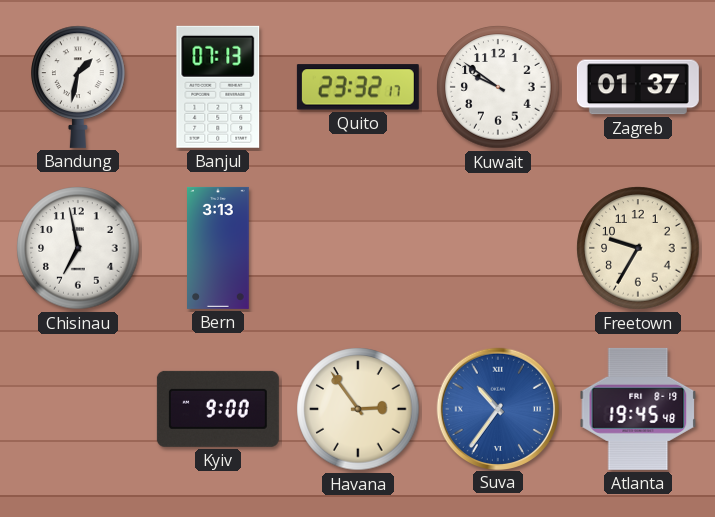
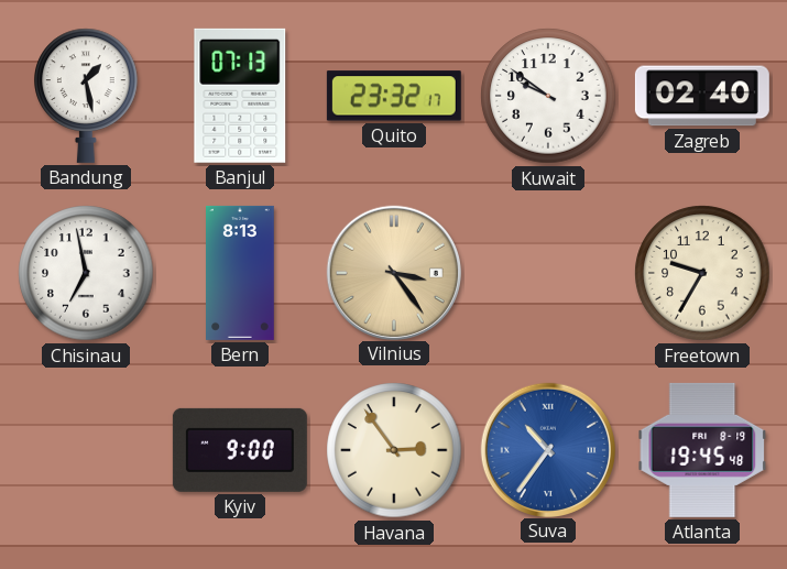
Bandung: 1:32 -> 1:28 (86, 96)
Zagreb: 01:37 -> 02:40 (702, 96)
Bern: 3:13 -> 8:13 (241, 273)
Vilnius: none -> 3:24 (393, 272)
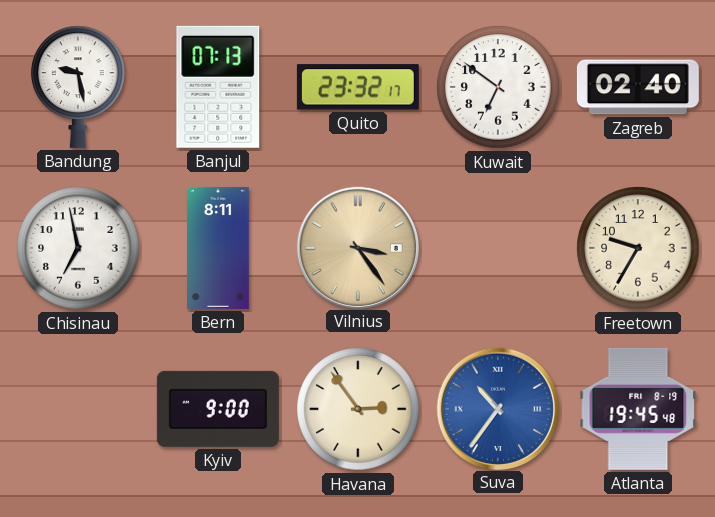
Bandung: 1:28 -> 9:28 (78, 87)
Kuwait: 9:51 -> 6:51 (498, 87)
Bern: 8:13 -> 8:11 (219, 248)
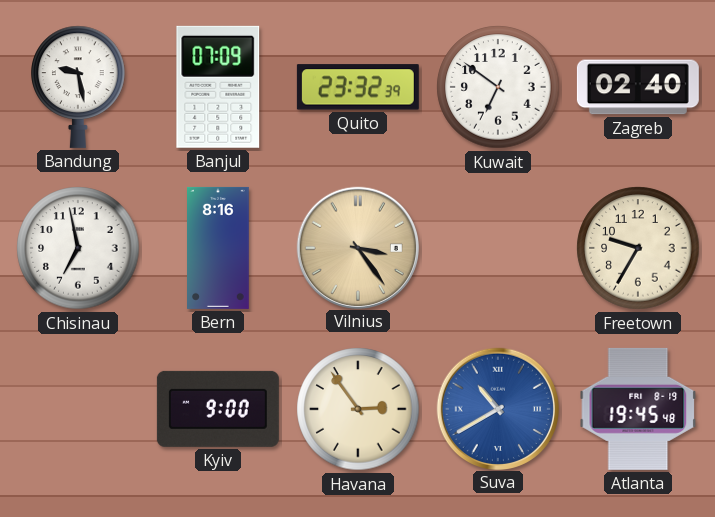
Banjul: 07:13 -> 07:09 (218, 87)
Quito: 23:32:17 -> 23:32:39 (358, 87)
Bern: 8:11 -> 8:16 (219, 248)
Suva: 10:36 -> 10:40 (497, 408)
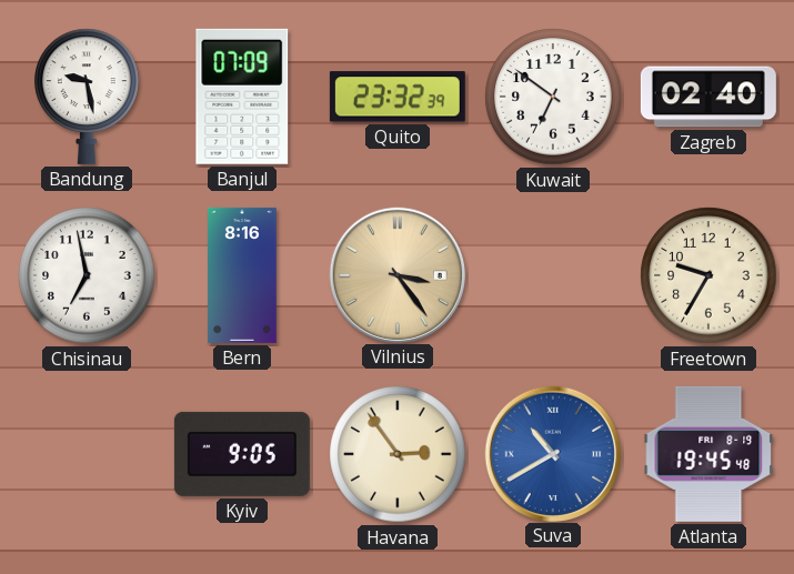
Kyiv: 9:00 -> 9:05 (242, 454)
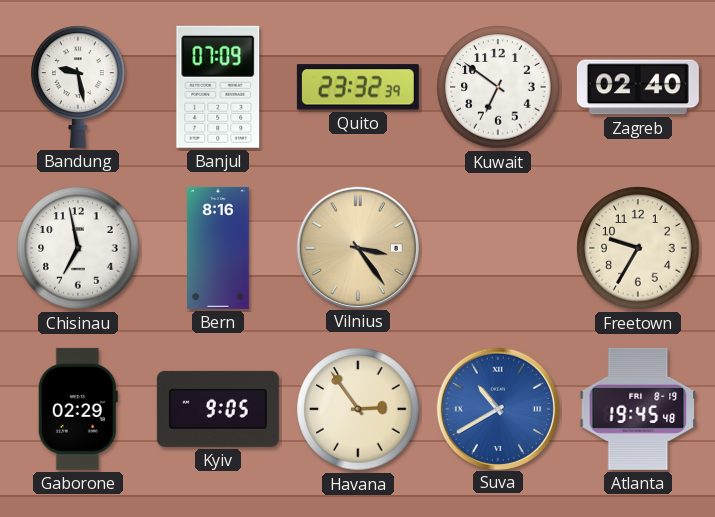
Gaborone: none -> 02:29 (78, 409)
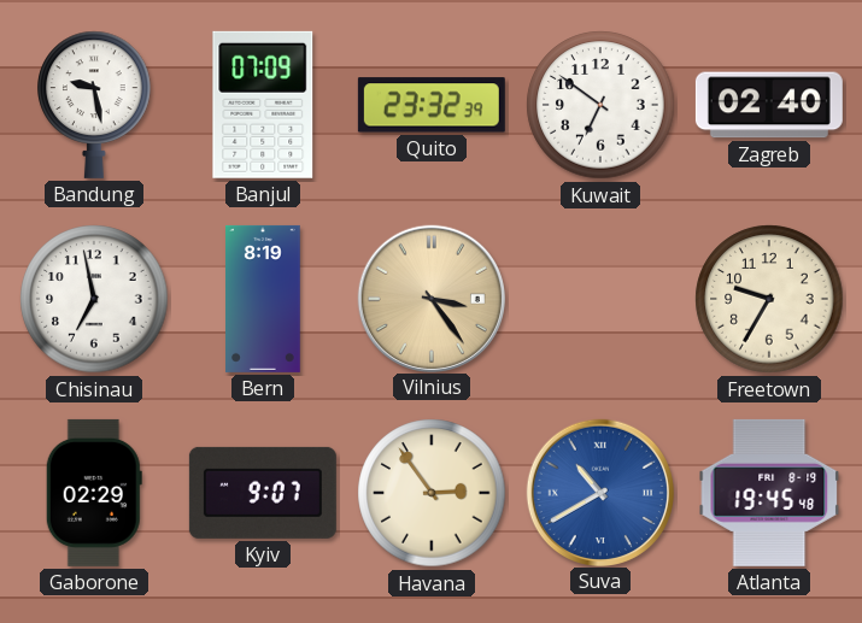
Bern: 8:16 -> 8:19 (264, 299)
Kyiv: 9:05 -> 9:07 (263, 493)
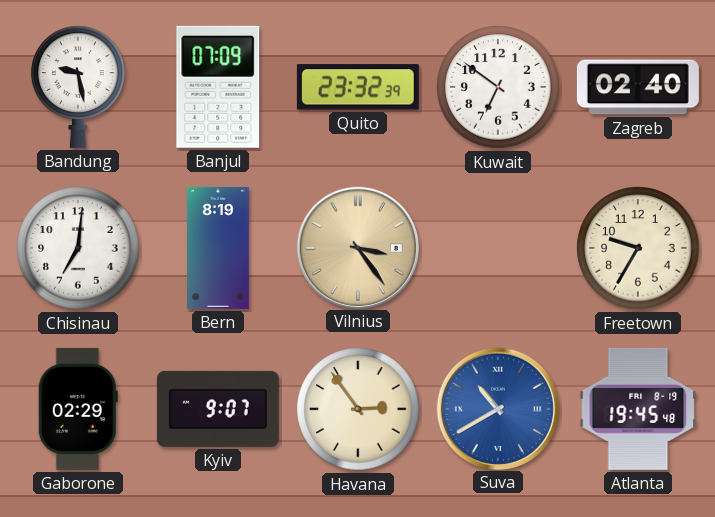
Chisinau: 6:58 -> 7:01 (78, 248)
